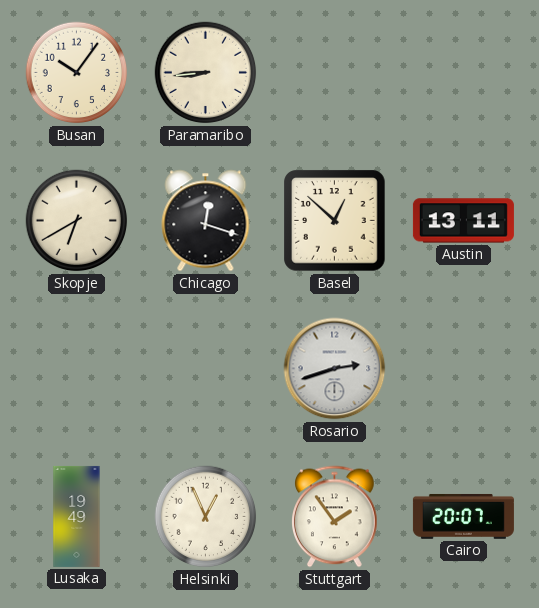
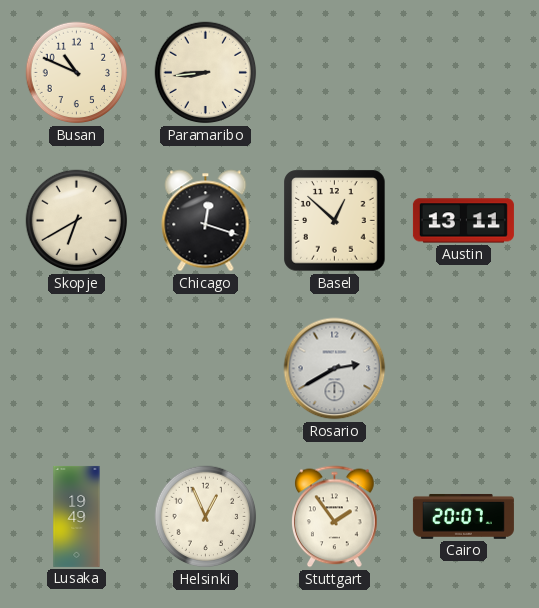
Busan: 10:06 -> 10:49 (77, 73)
Rosario: 2:42 -> 2:40 (335, 369)
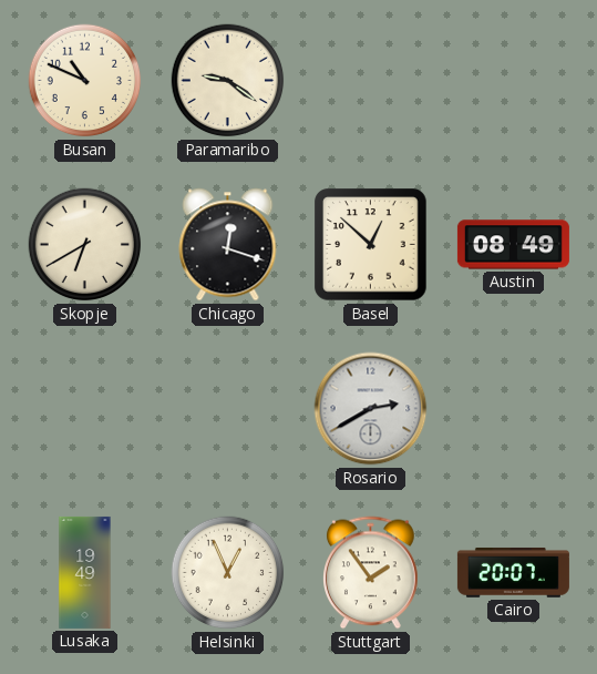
Paramaribo: 8:44 -> 9:21 (228, 81)
Austin: 13:11 -> 08:49 (513, 245)
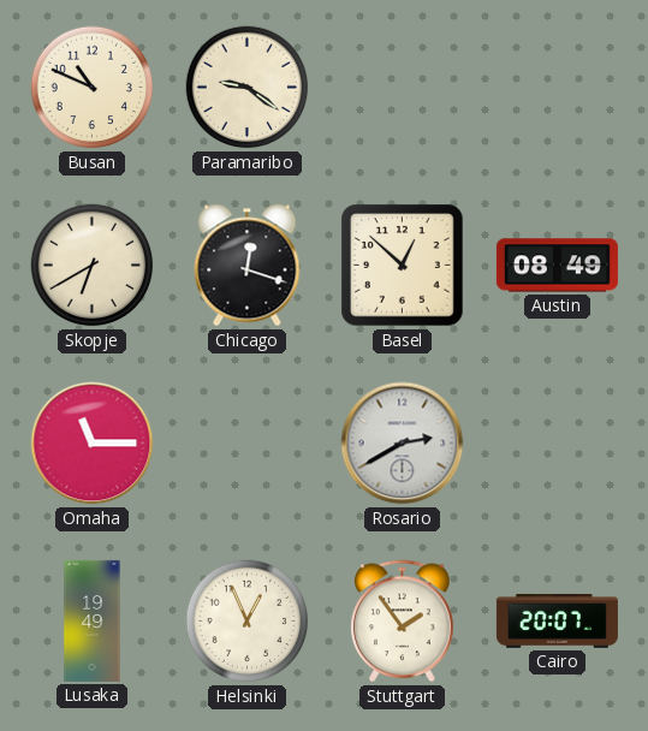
Omaha: none -> 11:15 (93, 444)
